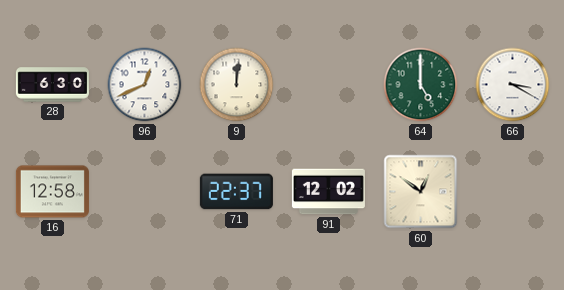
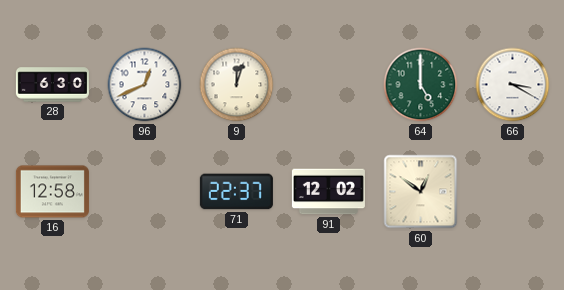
9: 12:01 -> 12:03 (237, 85)
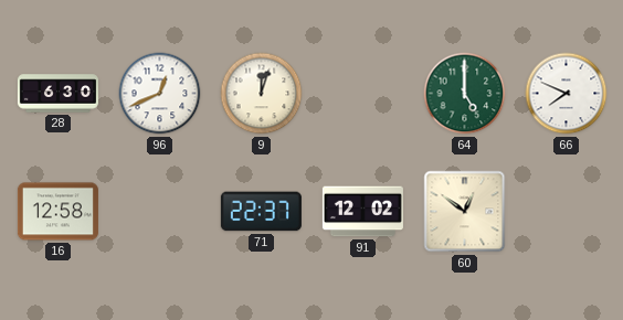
66: 3:20 -> 7:49 (567, 94)
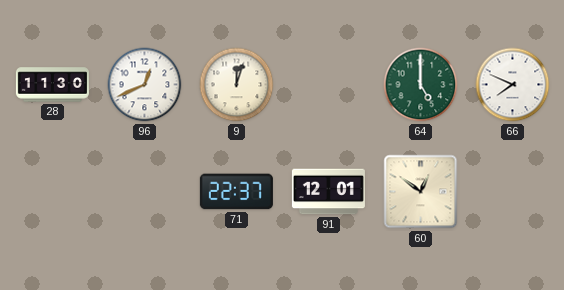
28: 6:30 -> 11:30 (52, 85)
16: 12:58 -> none (57, 212)
91: 12:02 -> 12:01 (328, 192)
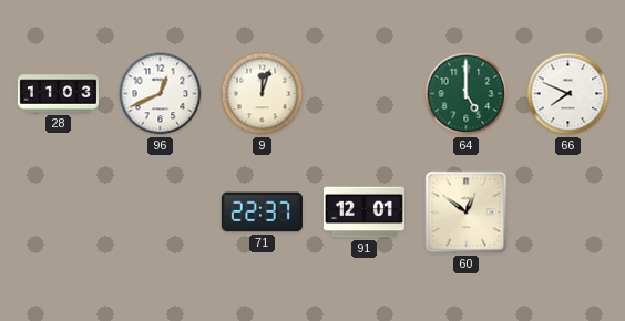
28: 11:30 -> 11:03 (58, 94)
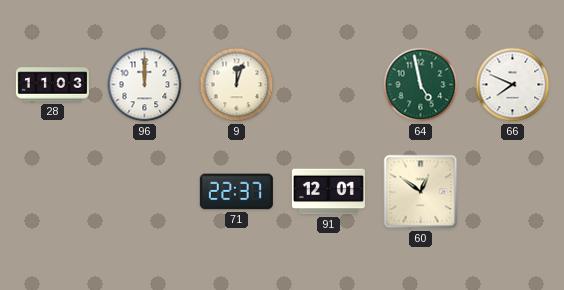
96: 12:41 -> 12:00 (145, 85)
64: 5:00 -> 4:58 (421, 85)
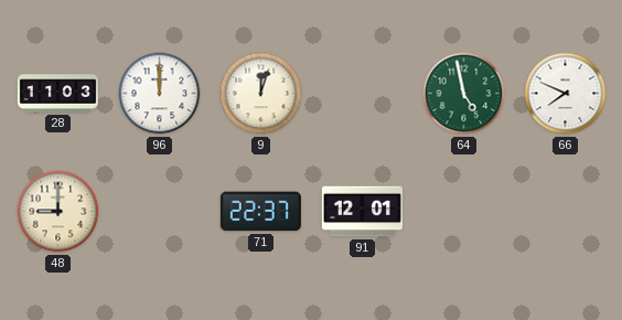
48: none -> 9:00 (58, 212)
60: 12:51 -> none (421, 192)
